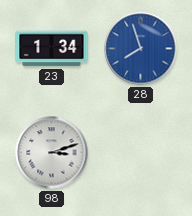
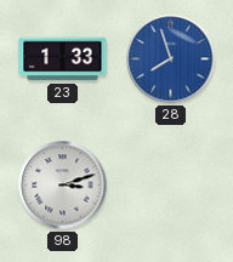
23: 1:34 -> 1:33 (63, 59)
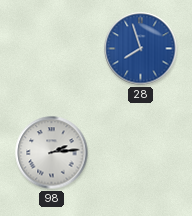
23: 1:33 -> none (63, 59)
98: 3:12 -> 2:14 (52, 153)
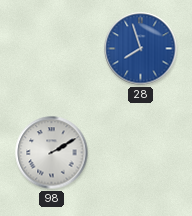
98: 2:14 -> 2:10 (52, 153)
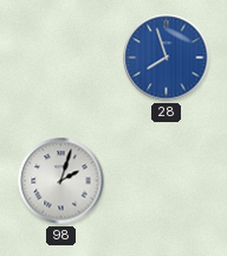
98: 2:10 -> 2:03 (61, 181)
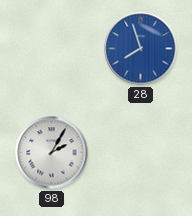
98: 2:03 -> 2:05 (52, 153)
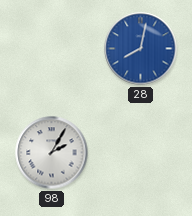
28: 7:57 -> 8:02 (141, 49)
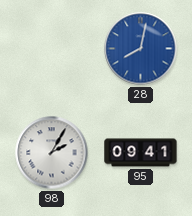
95: none -> 09:41 (141, 153)
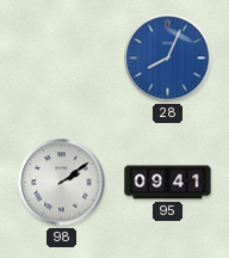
28: 8:02 -> 8:04 (168, 59)
98: 2:05 -> 2:09 (62, 183)
